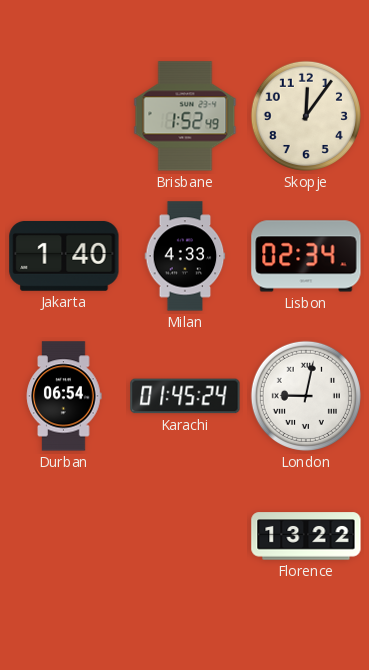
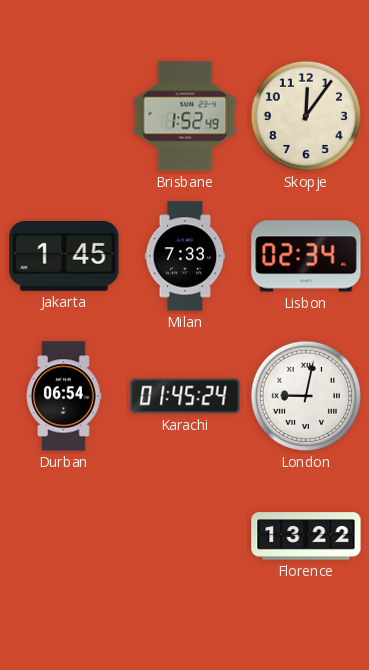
Jakarta: 1:40 -> 1:45 (64, 256)
Milan: 4:33 -> 7:33 (185, 256)
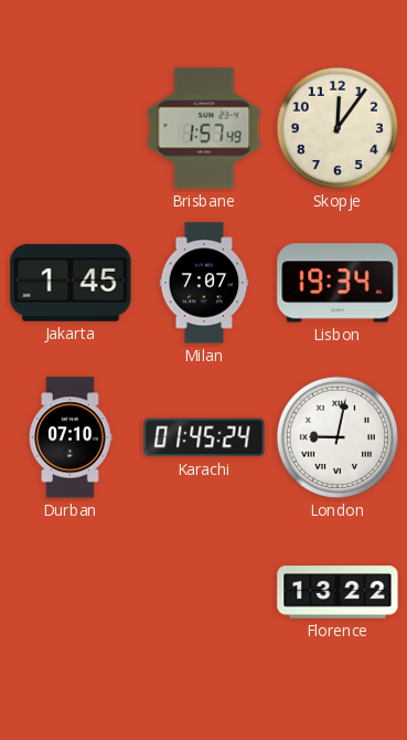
Brisbane: 1:52 -> 1:57 (204, 128)
Milan: 7:33 -> 7:07 (204, 283)
Lisbon: 02:34 -> 19:34 (338, 283)
Durban: 06:54 -> 07:10 (71, 437)
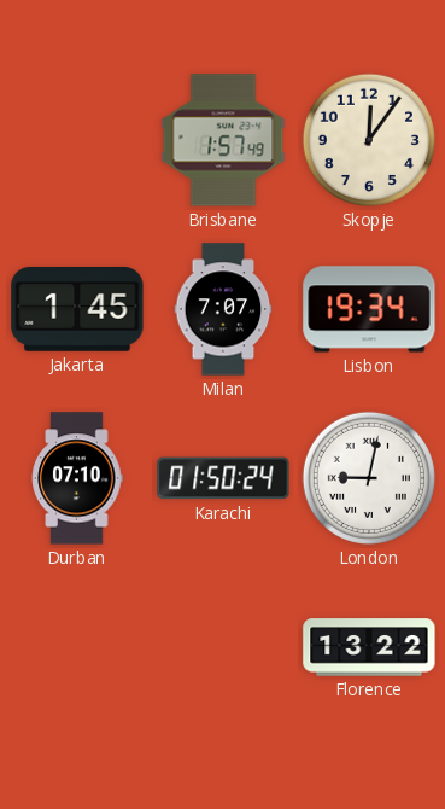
Karachi: 01:45 -> 01:50 (223, 478)
